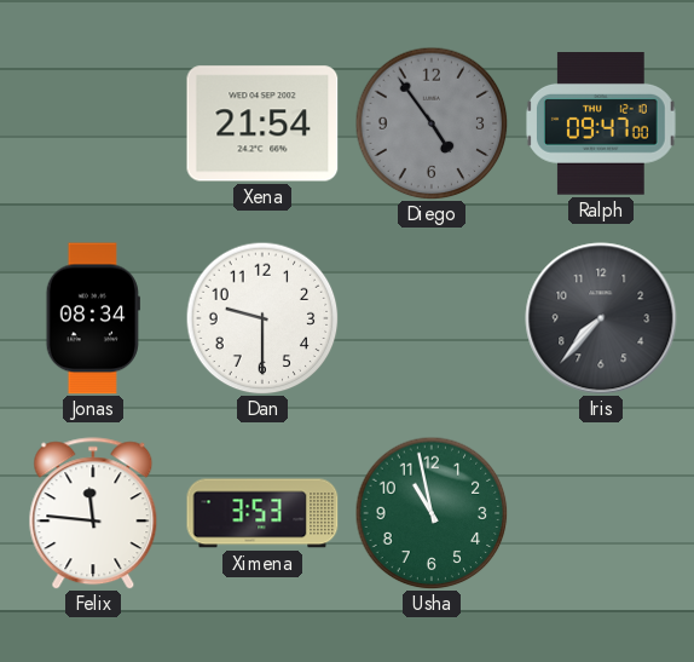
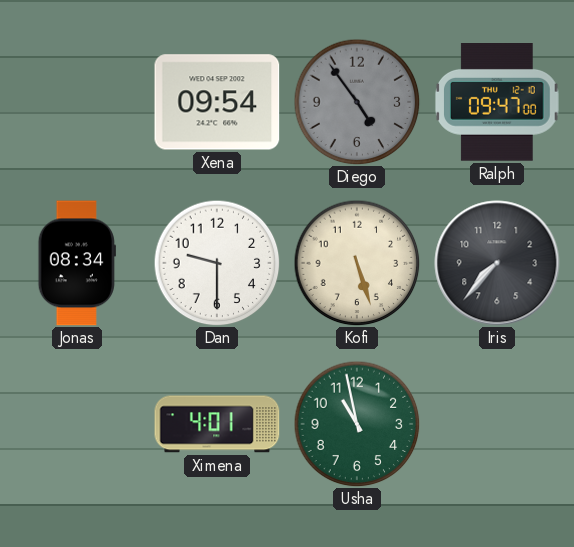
Xena: 21:54 -> 09:54 (217, 102)
Kofi: none -> 5:27 (357, 263)
Felix: 11:46 -> none (93, 513)
Ximena: 3:53 -> 4:01 (217, 424)
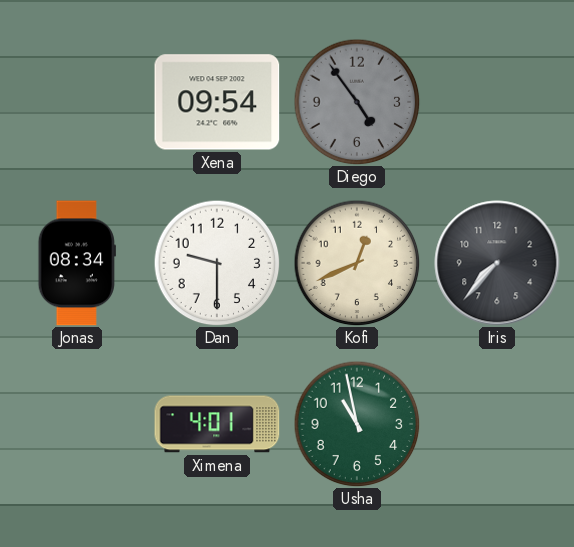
Ralph: 09:47 -> none (497, 103)
Kofi: 5:27 -> 12:41 (357, 263)
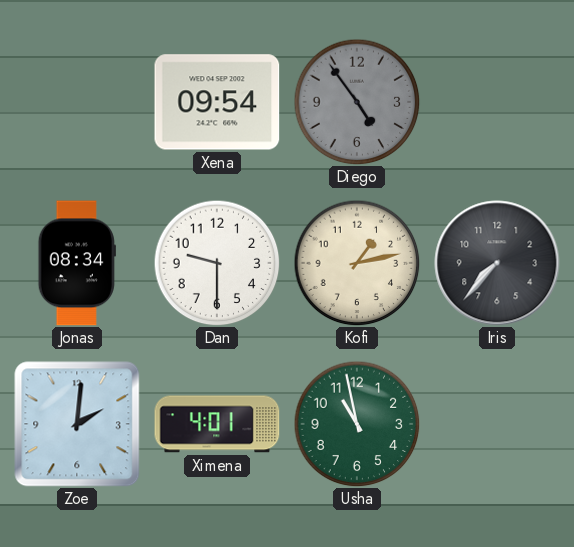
Kofi: 12:41 -> 1:13 (357, 263)
Zoe: none -> 2:01 (77, 424)
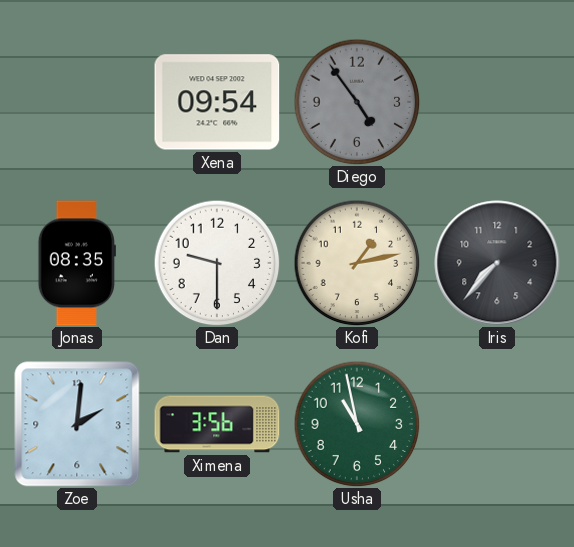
Jonas: 08:34 -> 08:35 (77, 263)
Ximena: 4:01 -> 3:56 (217, 424)
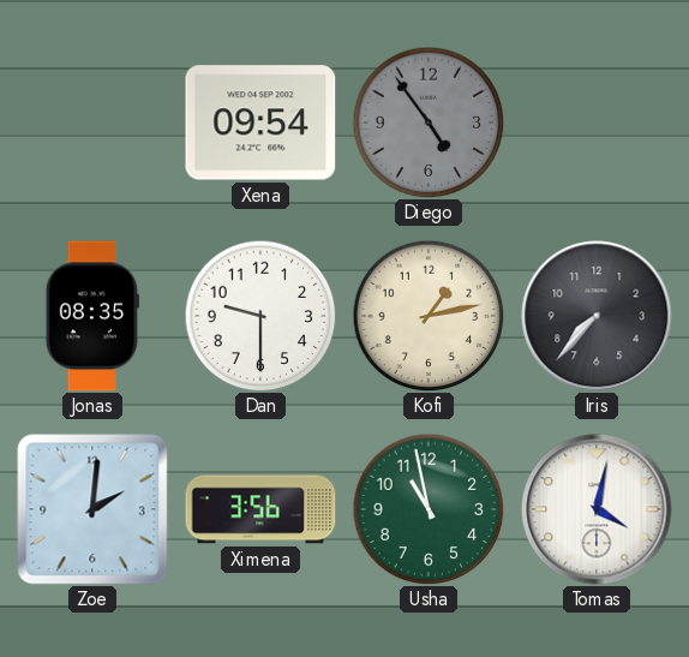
Tomas: none -> 4:02 (597, 509)
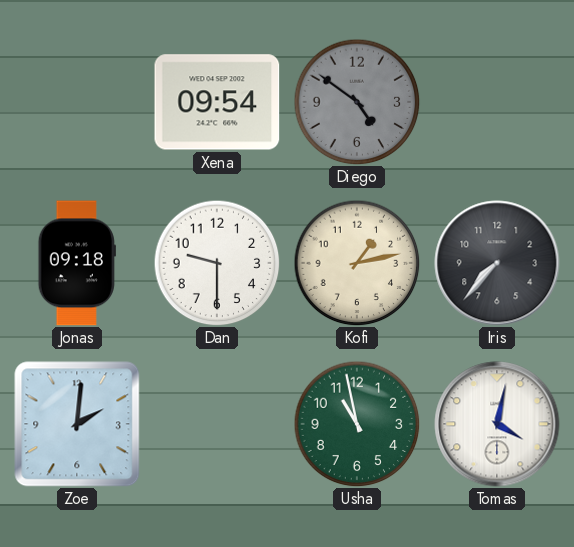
Diego: 4:54 -> 4:51 (357, 102)
Jonas: 08:35 -> 09:18 (77, 263)
Ximena: 3:56 -> none (260, 509)
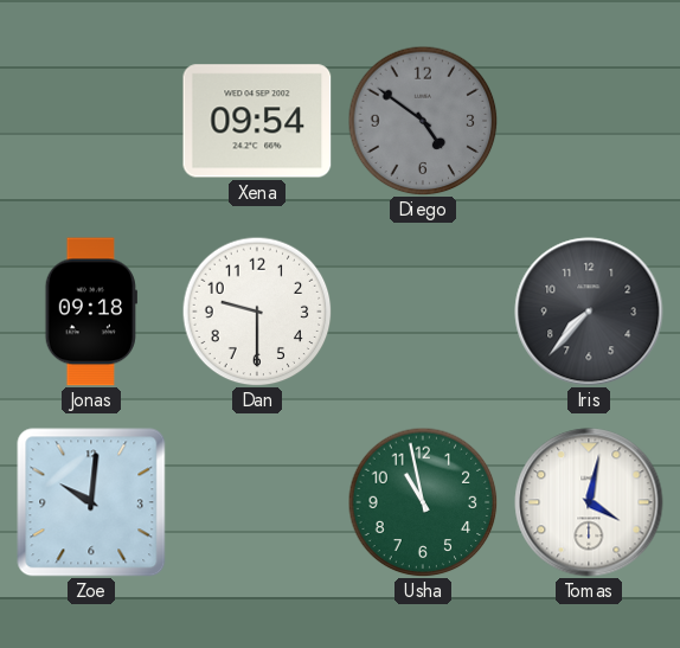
Kofi: 1:13 -> none (357, 263)
Zoe: 2:01 -> 10:01 (91, 502)
